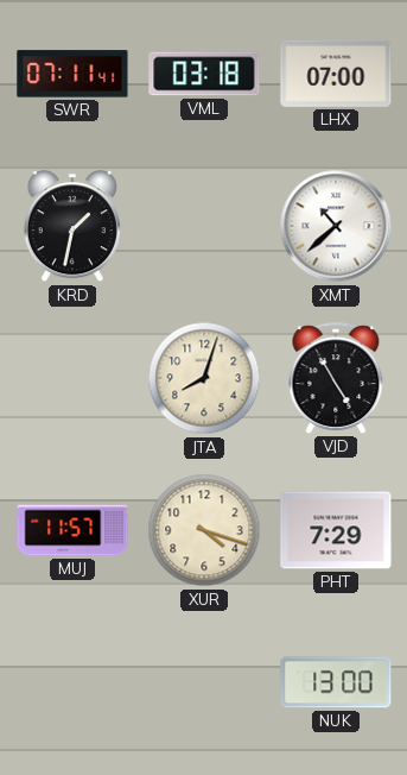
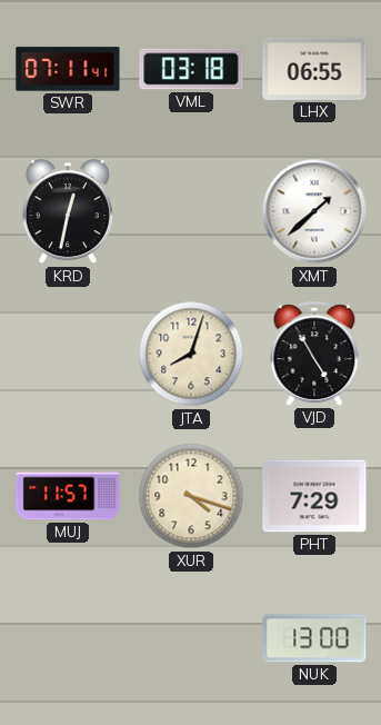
LHX: 07:00 -> 06:55 (314, 69)
KRD: 1:32 -> 12:32 (68, 212)
XMT: 10:38 -> 1:38 (314, 211)
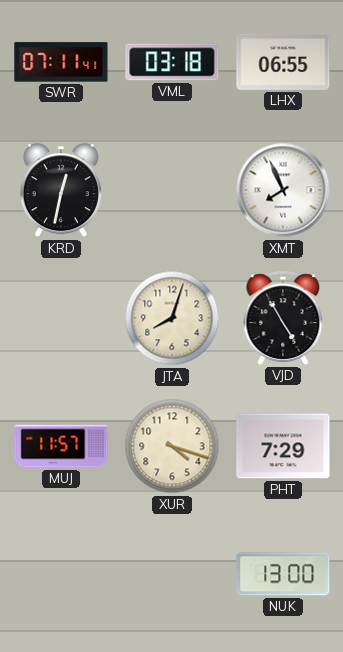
XMT: 1:38 -> 7:56 (283, 190)
